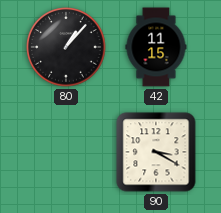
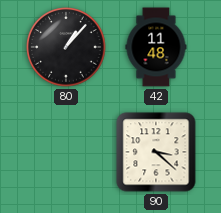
42: 11:15 -> 11:48 (156, 47)
90: 3:20 -> 3:22 (156, 152)
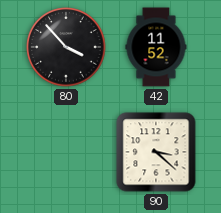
80: 1:07 -> 3:53 (66, 47)
42: 11:48 -> 11:52 (156, 47)
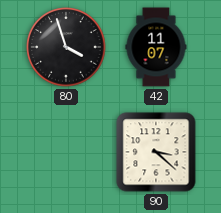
80: 3:53 -> 3:57 (66, 47)
42: 11:52 -> 11:07 (156, 47)
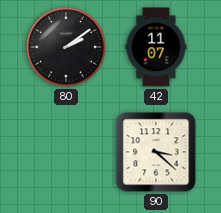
80: 3:57 -> 2:09 (66, 47)
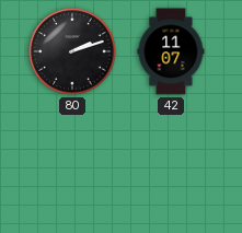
80: 2:09 -> 2:12 (72, 51)
90: 3:22 -> none (156, 152)
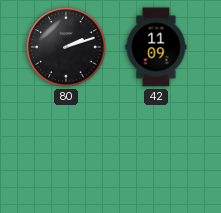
42: 11:07 -> 11:09 (156, 47)
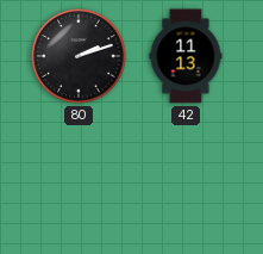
42: 11:09 -> 11:13 (186, 56)
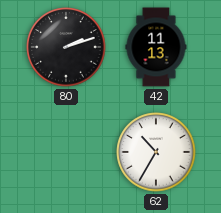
62: none -> 10:35 (156, 152)
